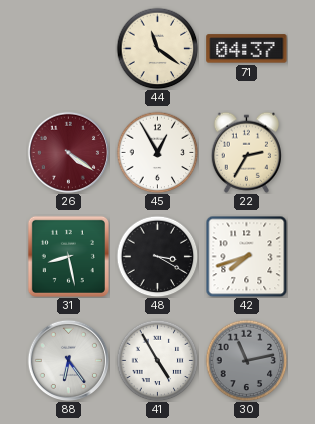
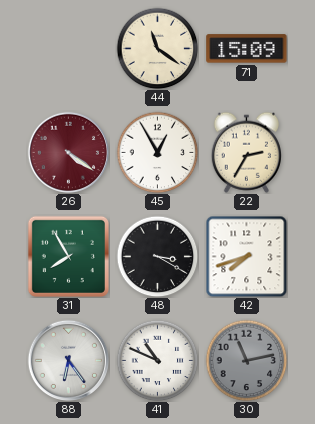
71: 04:37 -> 15:09 (247, 49)
31: 8:28 -> 7:55 (68, 256)
41: 4:55 -> 10:49 (157, 360)
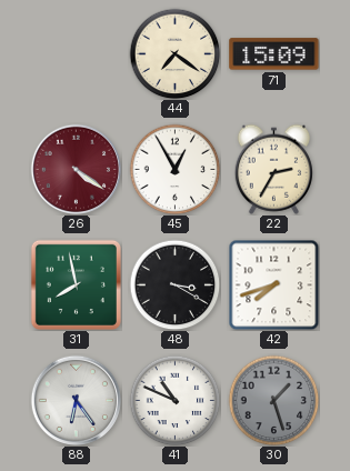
44: 11:21 -> 7:21 (174, 53)
31: 7:55 -> 7:58 (76, 284)
30: 11:13 -> 1:27 (273, 400)
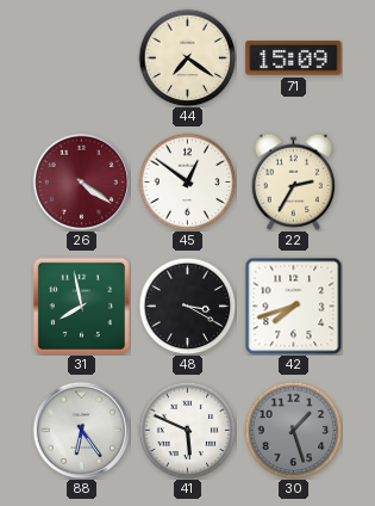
45: 12:55 -> 12:51 (187, 181)
41: 10:49 -> 5:49 (187, 430)
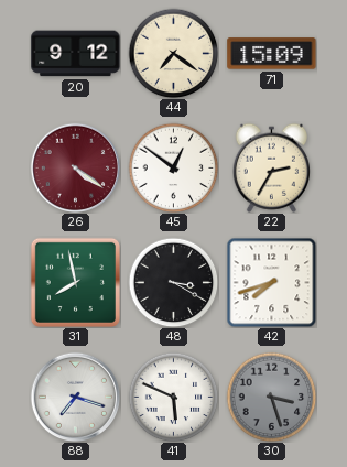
20: none -> 9:12 (76, 54)
88: 6:24 -> 7:18 (75, 397)
30: 1:27 -> 3:27 (271, 397)
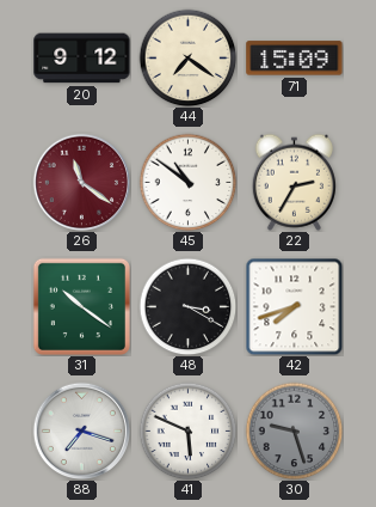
26: 4:21 -> 11:21 (81, 182)
45: 12:51 -> 10:51 (187, 182)
31: 7:58 -> 10:21 (81, 306)
30: 3:27 -> 9:27 (294, 430)
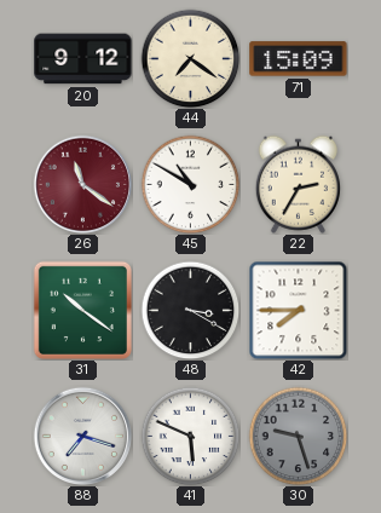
45: 10:51 -> 10:50 (190, 184)
42: 7:42 -> 7:45 (298, 310)
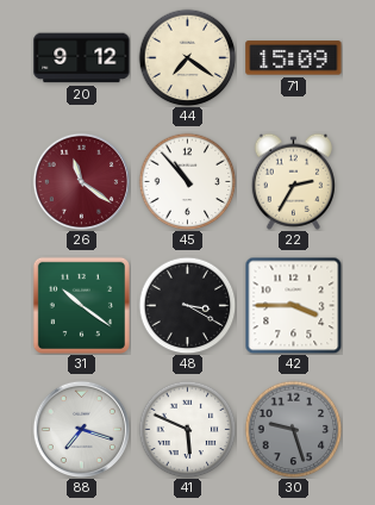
45: 10:50 -> 10:53 (187, 181)
42: 7:45 -> 3:45 (293, 305)
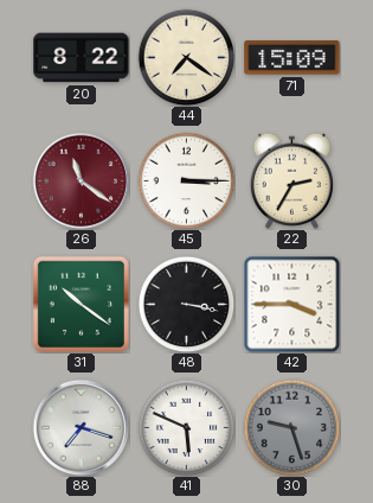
20: 9:12 -> 8:22 (82, 58)
45: 10:53 -> 3:15 (186, 180)
48: 3:20 -> 3:17 (186, 304)
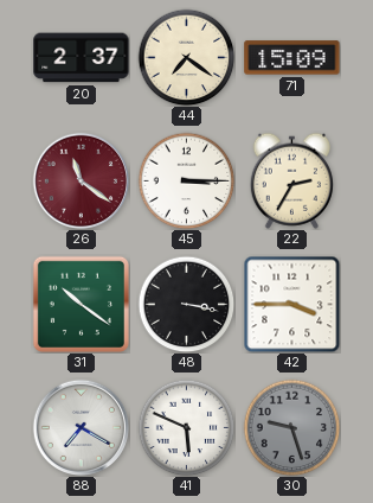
20: 8:22 -> 2:37 (82, 58)
88: 7:18 -> 7:20 (81, 427)
